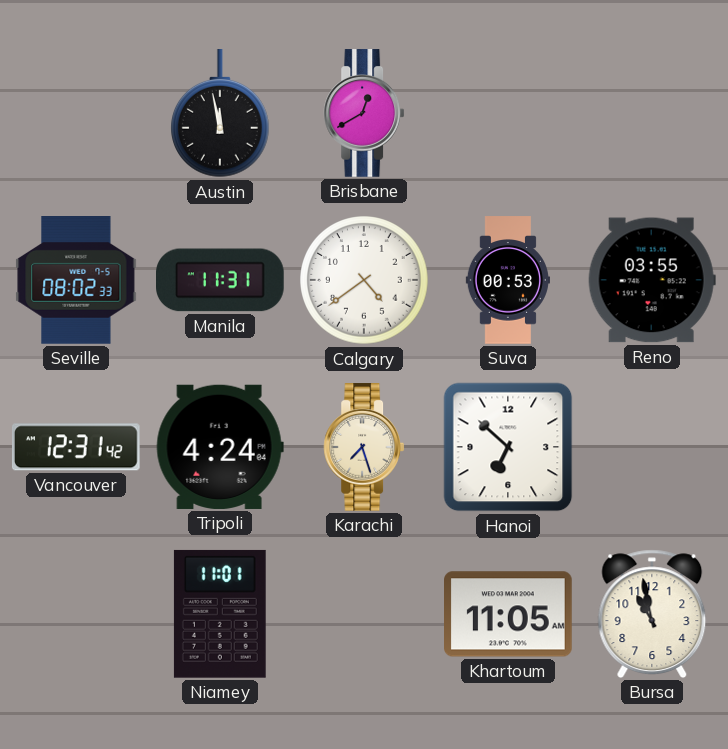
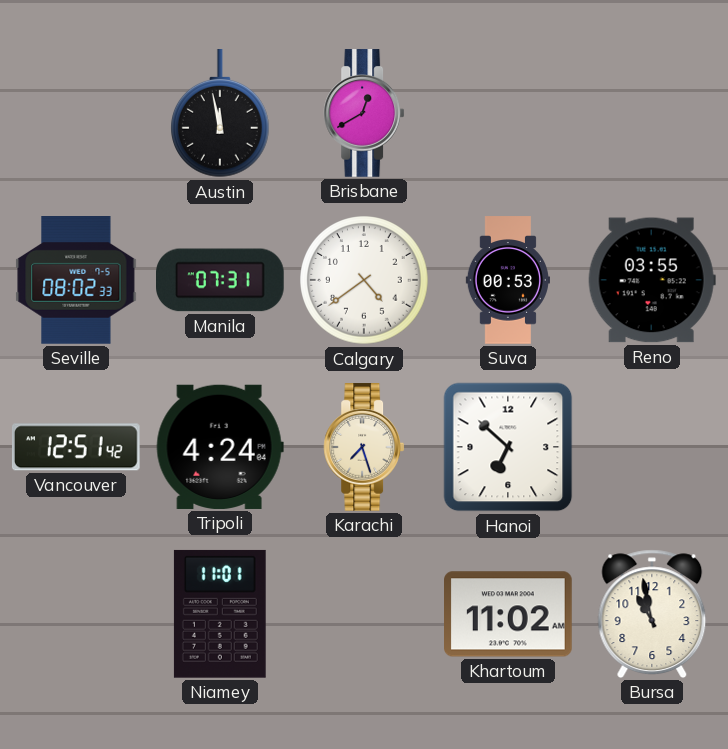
Manila: 11:31 -> 07:31 (221, 280)
Vancouver: 12:31 -> 12:51 (76, 447)
Khartoum: 11:05 -> 11:02 (509, 614)
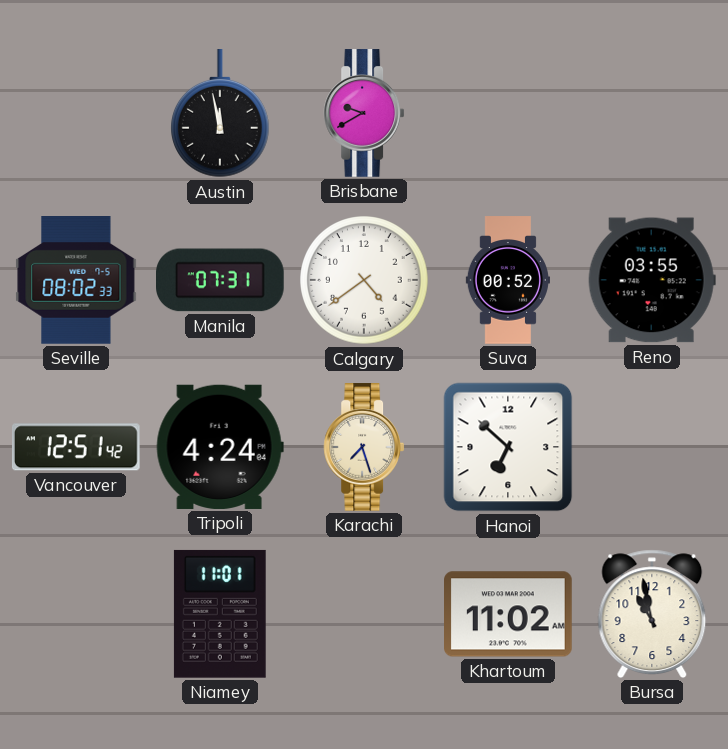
Brisbane: 12:40 -> 9:40 (364, 113)
Suva: 00:53 -> 00:52 (508, 280)
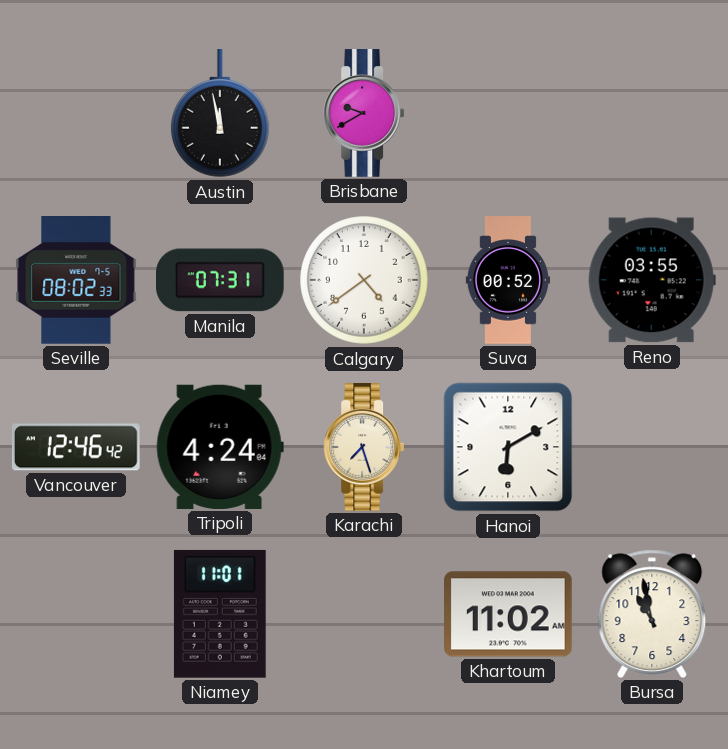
Vancouver: 12:51 -> 12:46 (76, 447)
Hanoi: 6:52 -> 6:10 (508, 447)
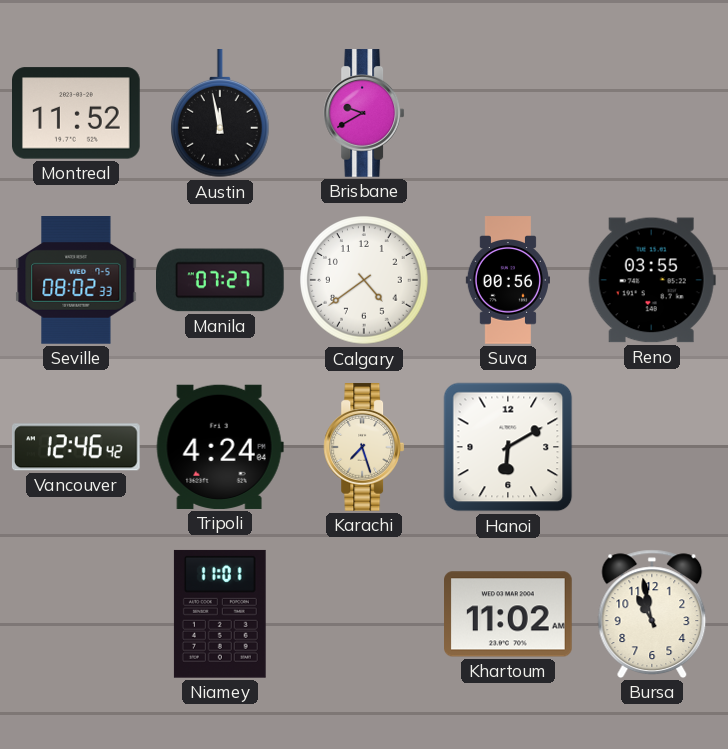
Montreal: none -> 11:52 (77, 113)
Manila: 07:31 -> 07:27 (221, 280)
Suva: 00:52 -> 00:56 (508, 280)
